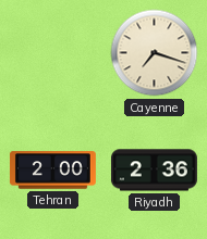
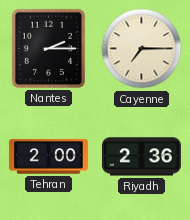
Nantes: none -> 2:15 (48, 48)
Cayenne: 7:18 -> 7:15 (142, 49)
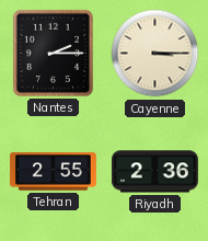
Cayenne: 7:15 -> 3:15 (155, 54)
Tehran: 2:00 -> 2:55 (53, 172)
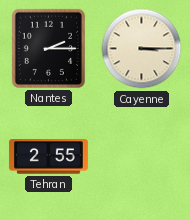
Riyadh: 2:36 -> none (154, 172)
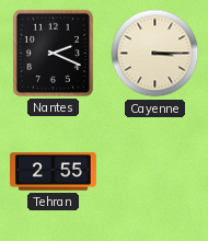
Nantes: 2:15 -> 2:19 (53, 53)
